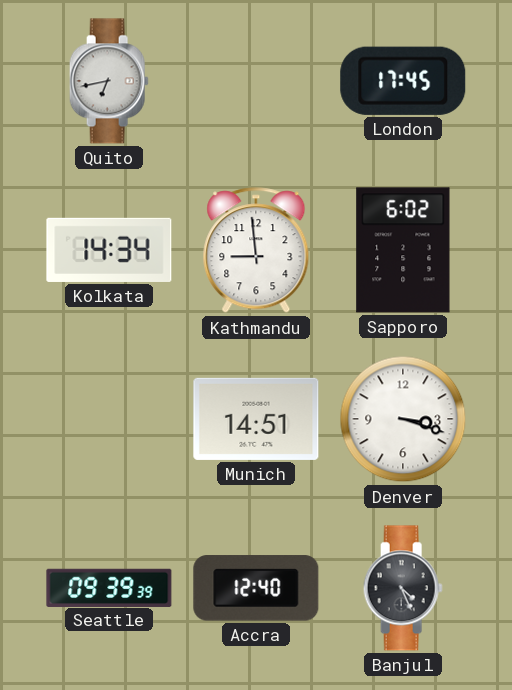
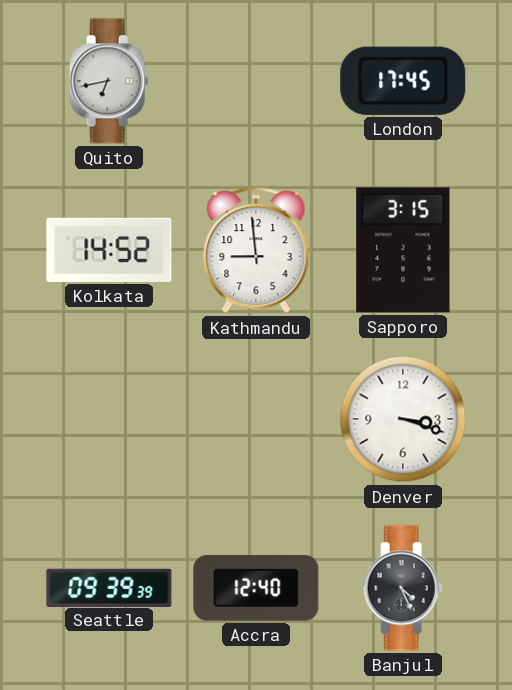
Kolkata: 14:34 -> 14:52 (109, 250)
Sapporo: 6:02 -> 3:15 (403, 250)
Munich: 14:51 -> none (256, 419)
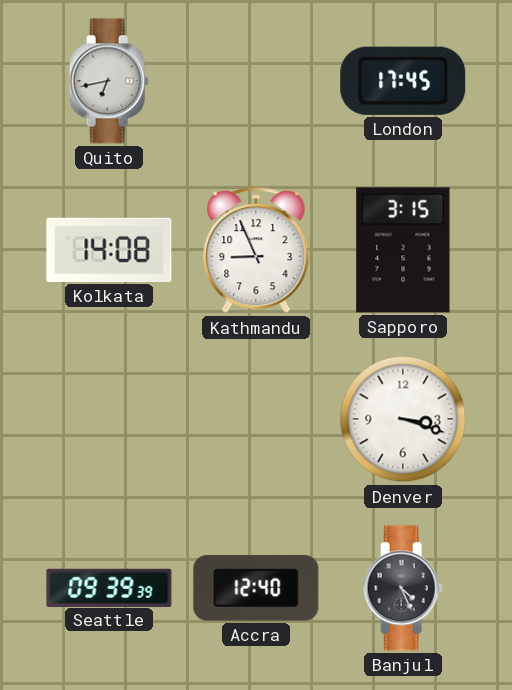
Kolkata: 14:52 -> 14:08 (109, 250)
Kathmandu: 8:59 -> 8:56 (256, 251)
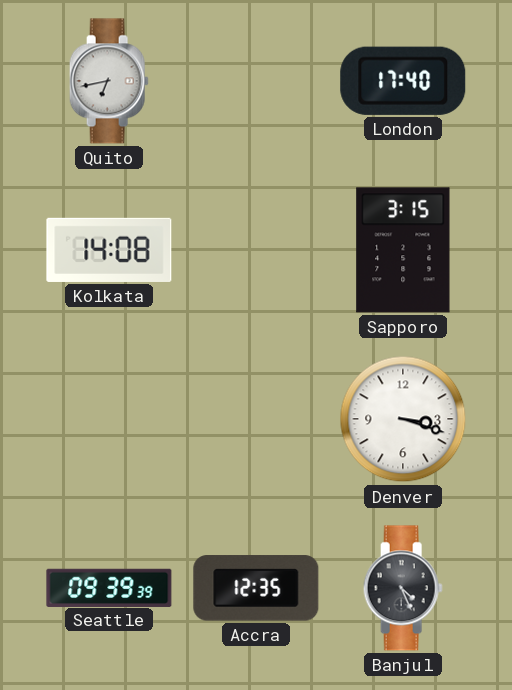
London: 17:45 -> 17:40 (403, 81)
Kathmandu: 8:56 -> none (256, 251)
Accra: 12:40 -> 12:35 (256, 588)
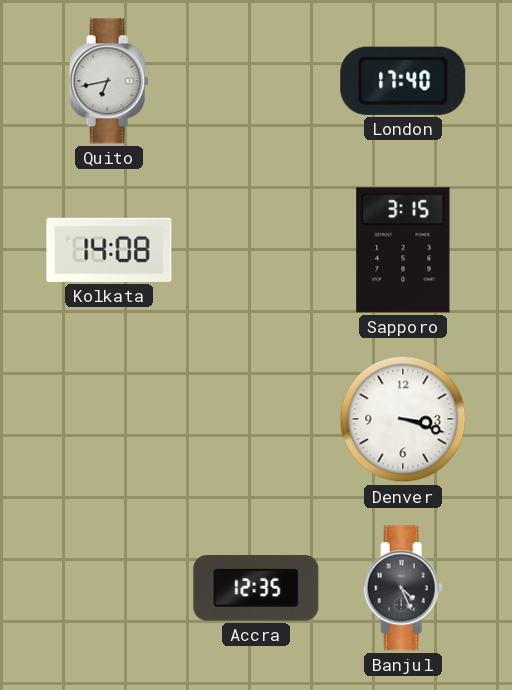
Seattle: 09:39 -> none (109, 587)
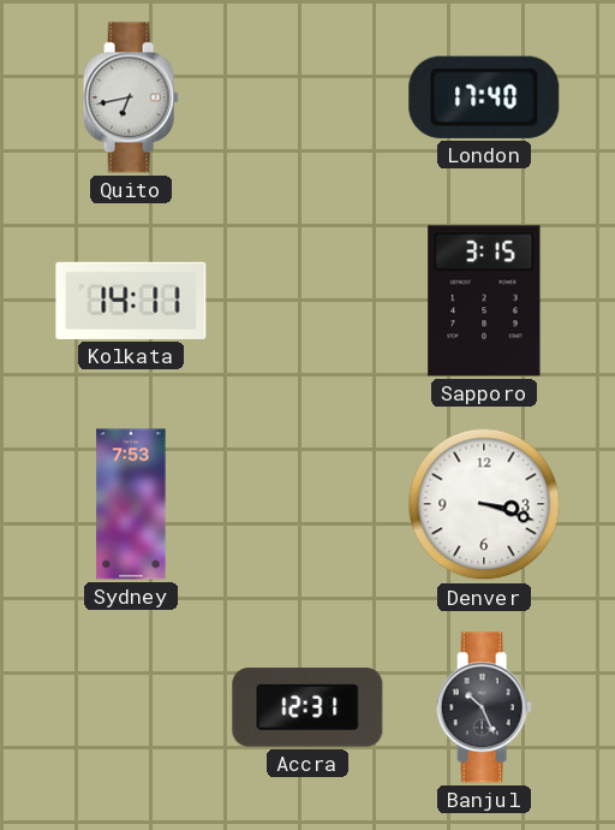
Kolkata: 14:08 -> 14:11 (131, 301)
Sydney: none -> 7:53 (131, 504)
Accra: 12:35 -> 12:31 (307, 707)
Banjul: 4:26 -> 10:26 (484, 707)
